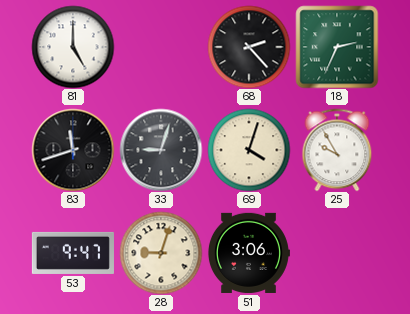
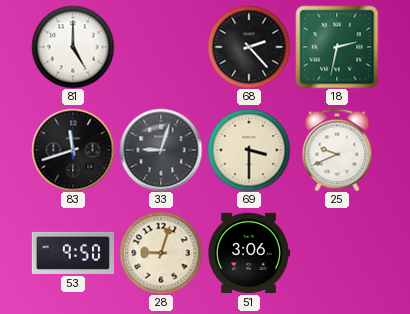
18: 2:34 -> 2:32 (337, 47)
69: 4:03 -> 3:30 (249, 150)
25: 9:55 -> 9:41 (337, 150)
53: 9:47 -> 9:50 (73, 253)
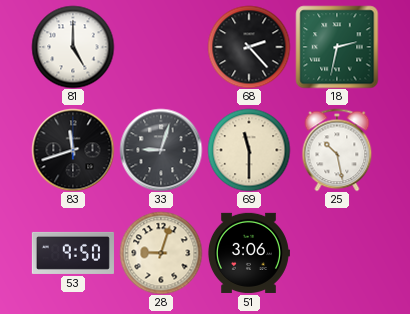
69: 3:30 -> 11:30 (249, 150)
25: 9:41 -> 10:28 (337, 150)
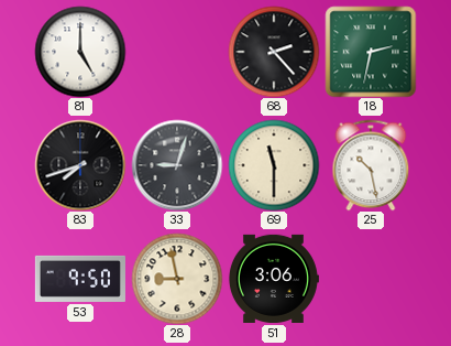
83: 11:42 -> 7:42 (80, 165)
28: 9:03 -> 8:58 (177, 279)
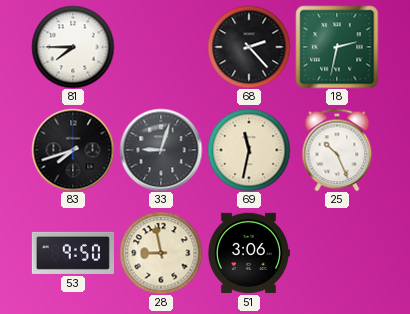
81: 5:00 -> 7:45 (73, 47)
69: 11:30 -> 11:32 (249, 150)
25: 10:28 -> 10:26 (337, 150)
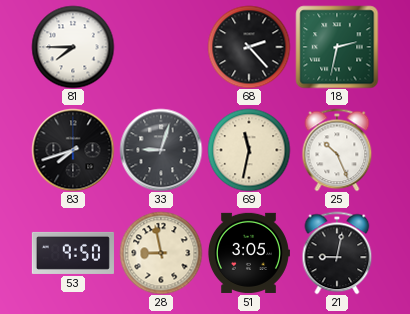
51: 3:06 -> 3:05 (249, 253)
21: none -> 9:02 (337, 253)
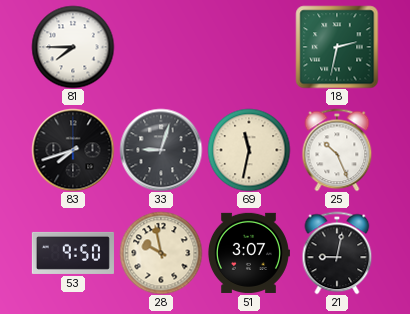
68: 2:23 -> none (249, 47)
28: 8:58 -> 9:58 (161, 253)
51: 3:05 -> 3:07 (249, 253)
